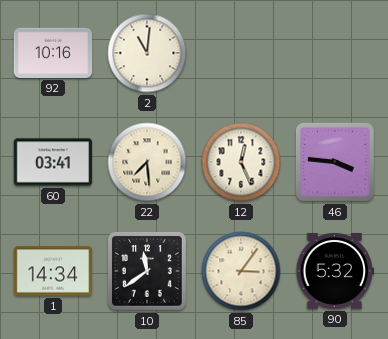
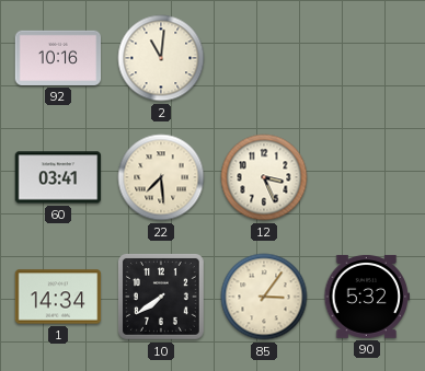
12: 12:26 -> 3:26 (264, 177)
46: 3:46 -> none (336, 163)
10: 11:39 -> 7:39 (162, 298)
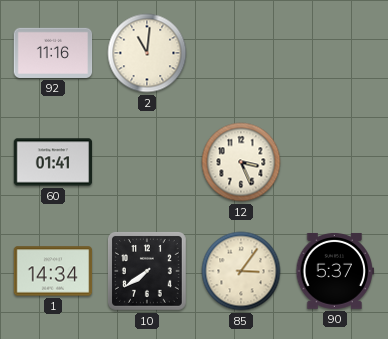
92: 10:16 -> 11:16 (53, 53)
60: 03:41 -> 01:41 (53, 162)
22: 7:29 -> none (161, 177)
90: 5:32 -> 5:37 (334, 271)
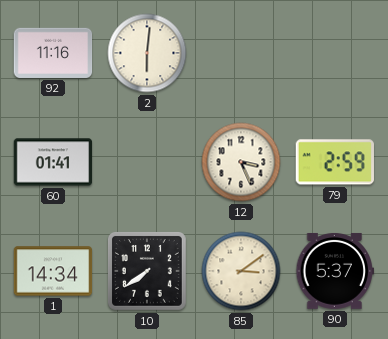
2: 11:01 -> 6:01 (147, 53)
79: none -> 2:59 (335, 162)
85: 3:06 -> 3:09 (241, 271)
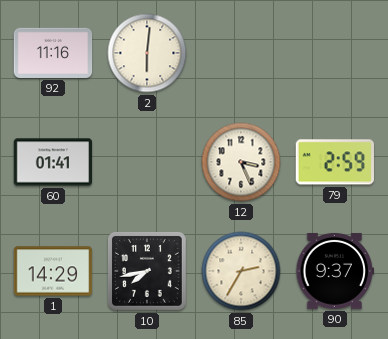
1: 14:34 -> 14:29 (53, 271)
10: 7:39 -> 7:43 (148, 272)
85: 3:09 -> 2:35 (241, 271)
90: 5:37 -> 9:37 (334, 271)
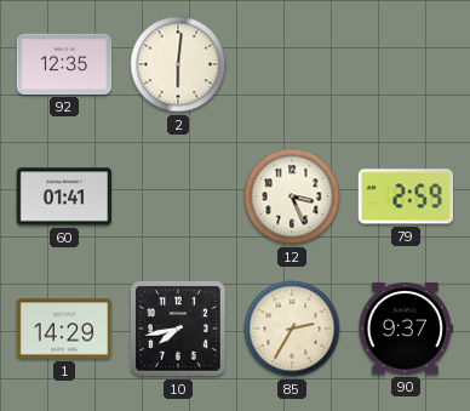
92: 11:16 -> 12:35 (64, 64)
